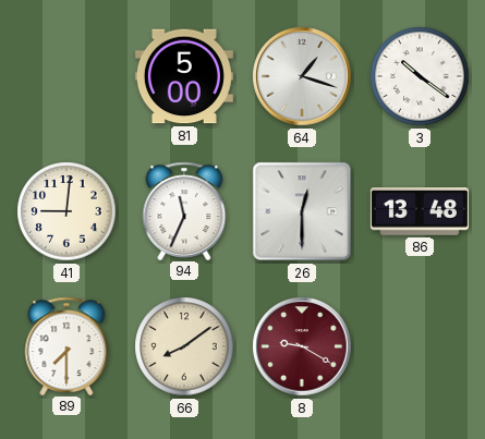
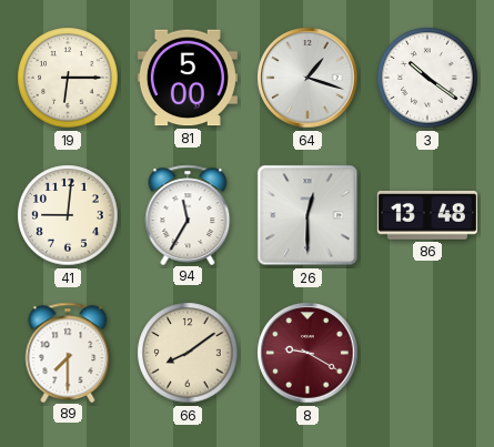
19: none -> 6:15 (68, 78)
94: 11:34 -> 11:35 (188, 214)
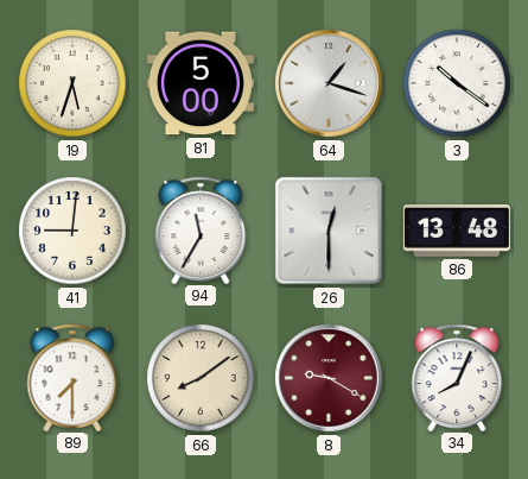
19: 6:15 -> 5:33 (72, 83)
34: none -> 8:04 (457, 377)
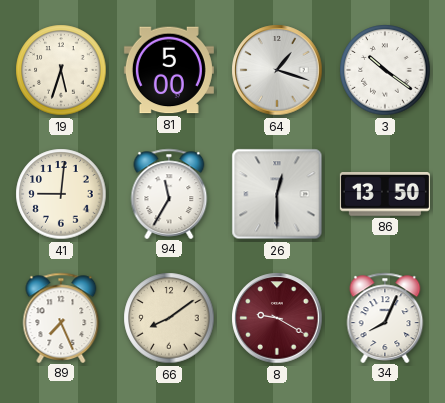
86: 13:48 -> 13:50 (385, 195)
89: 7:30 -> 7:26 (61, 317)
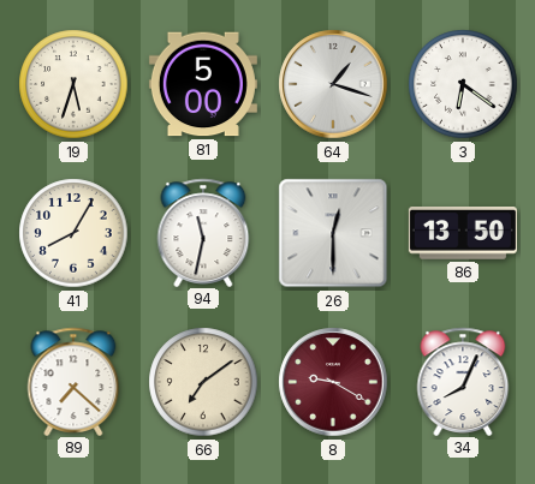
3: 10:21 -> 6:21 (463, 84)
41: 9:01 -> 8:05 (73, 233)
94: 11:35 -> 11:32 (203, 232)
89: 7:26 -> 7:22 (73, 381)
66: 8:09 -> 7:09 (203, 382)
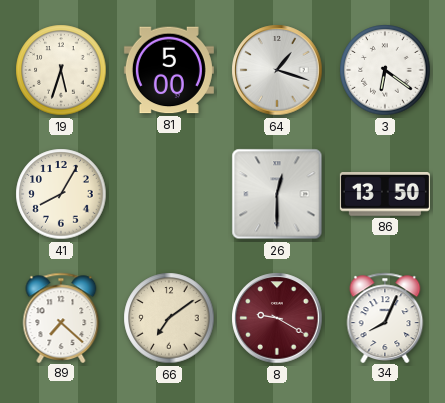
94: 11:32 -> none (203, 232)
